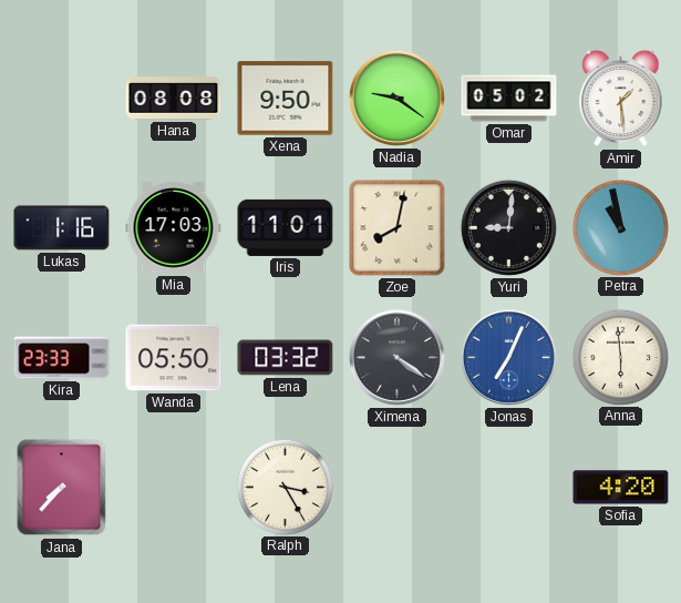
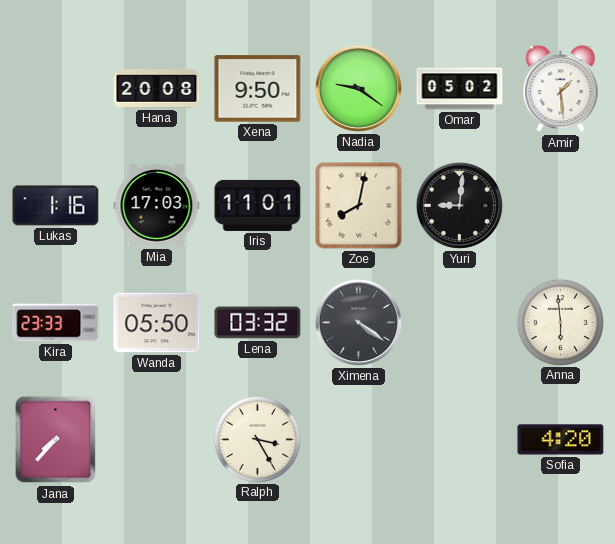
Hana: 08:08 -> 20:08 (157, 89)
Petra: 10:58 -> none (620, 227)
Jonas: 7:04 -> none (508, 357)
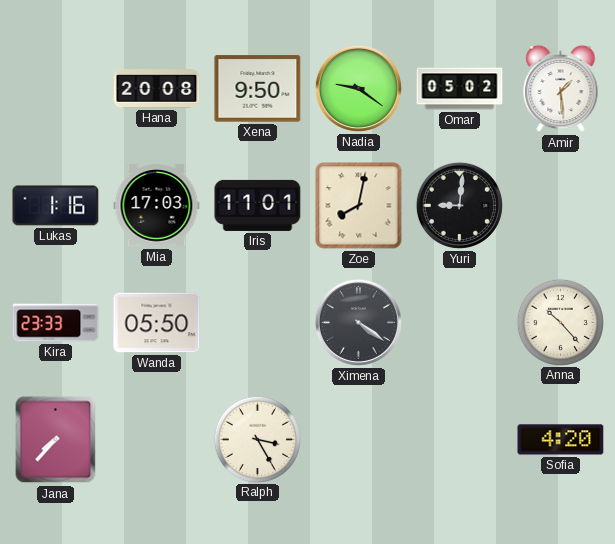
Lena: 03:32 -> none (258, 323)
Anna: 5:59 -> 10:23 (560, 322)
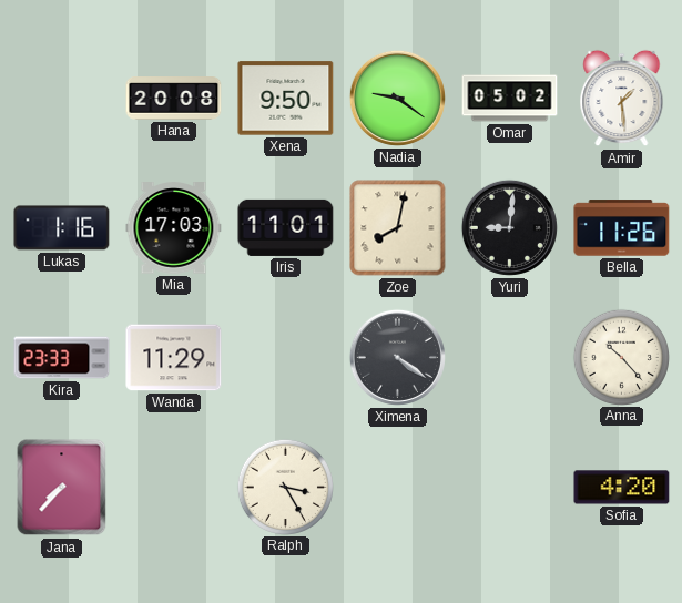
Bella: none -> 11:26 (622, 228)
Wanda: 05:50 -> 11:29 (174, 358)
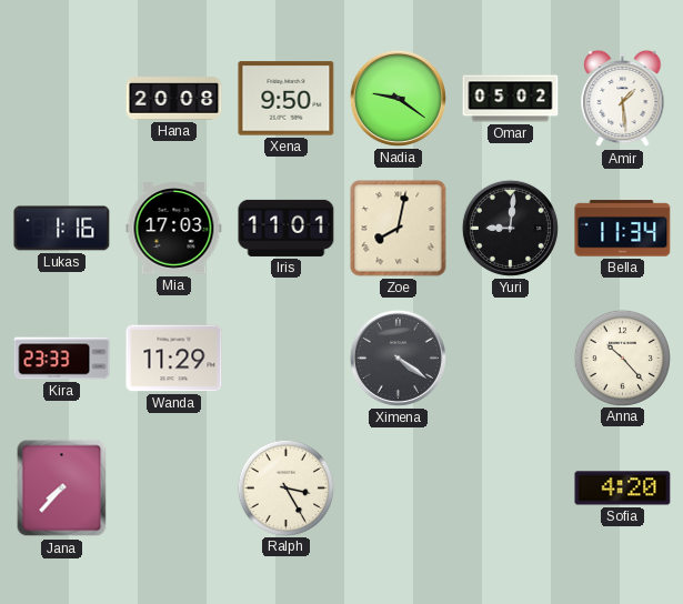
Bella: 11:26 -> 11:34 (623, 229)
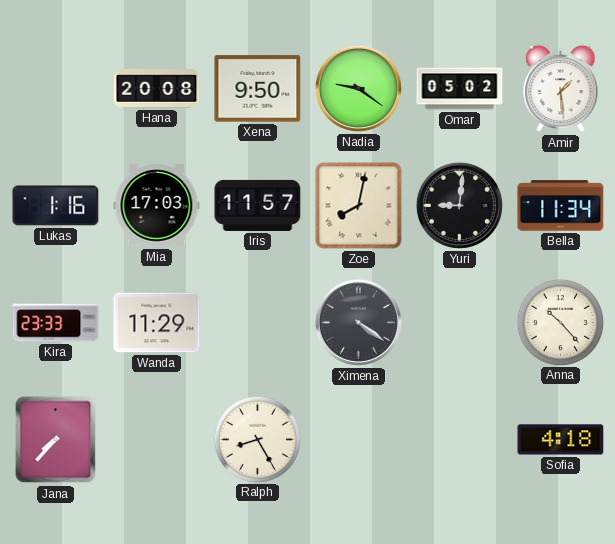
Iris: 11:01 -> 11:57 (258, 205)
Ralph: 3:25 -> 8:25 (257, 439)
Sofia: 4:20 -> 4:18 (561, 440)
